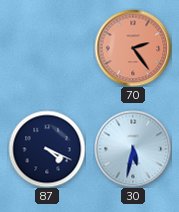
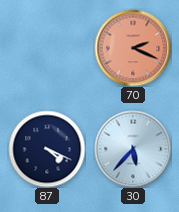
70: 2:24 -> 2:19 (133, 48)
30: 5:32 -> 5:37 (133, 149)
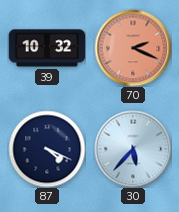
39: none -> 10:32 (47, 48)
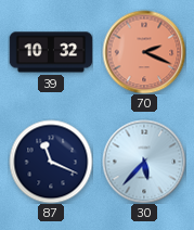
87: 4:19 -> 11:19 (51, 162)
